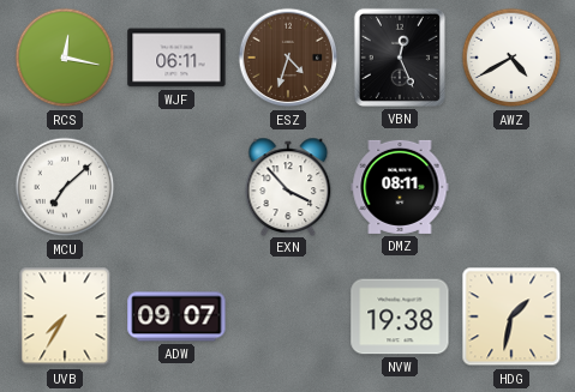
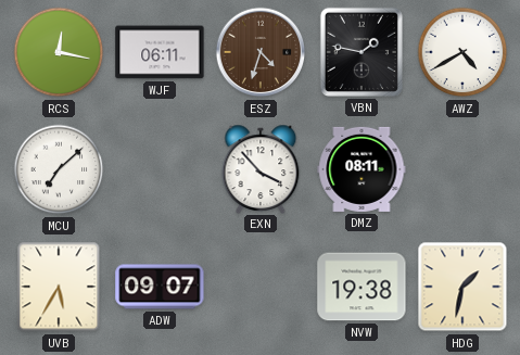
VBN: 12:26 -> 1:47 (362, 52)
UVB: 7:35 -> 5:35 (59, 287)
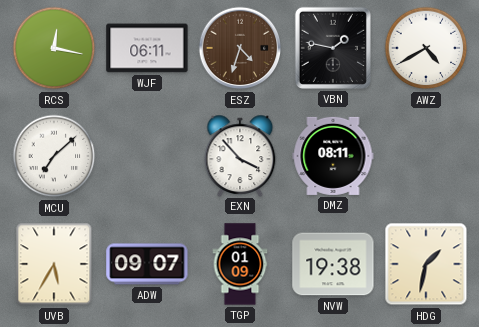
TGP: none -> 01:09 (240, 264)
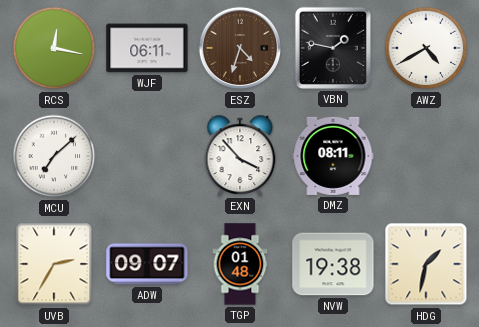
UVB: 5:35 -> 2:35 (54, 264)
TGP: 01:09 -> 01:48 (240, 264)
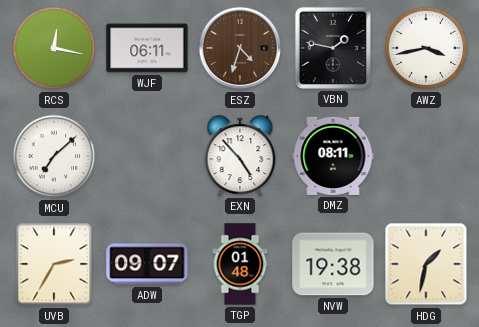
AWZ: 4:40 -> 3:43 (426, 48)
EXN: 3:53 -> 4:53 (240, 155)
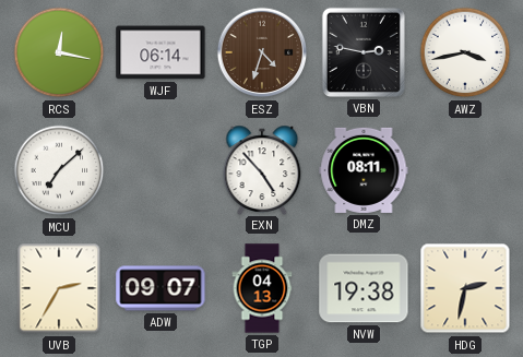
WJF: 06:11 -> 06:14 (161, 52)
VBN: 1:47 -> 2:47 (364, 52)
TGP: 01:48 -> 04:13 (262, 288)
HDG: 1:32 -> 2:32 (465, 288)
